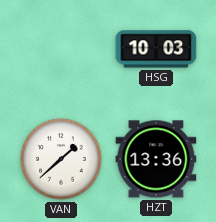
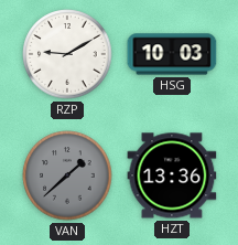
RZP: none -> 9:10 (67, 54)
VAN dial: white -> grey (67, 175)
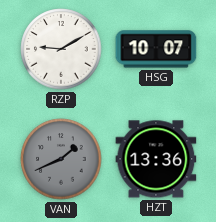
HSG: 10:03 -> 10:07 (156, 49)
VAN: 1:38 -> 1:41 (61, 159)
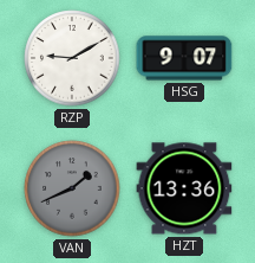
HSG: 10:07 -> 9:07 (184, 58)
